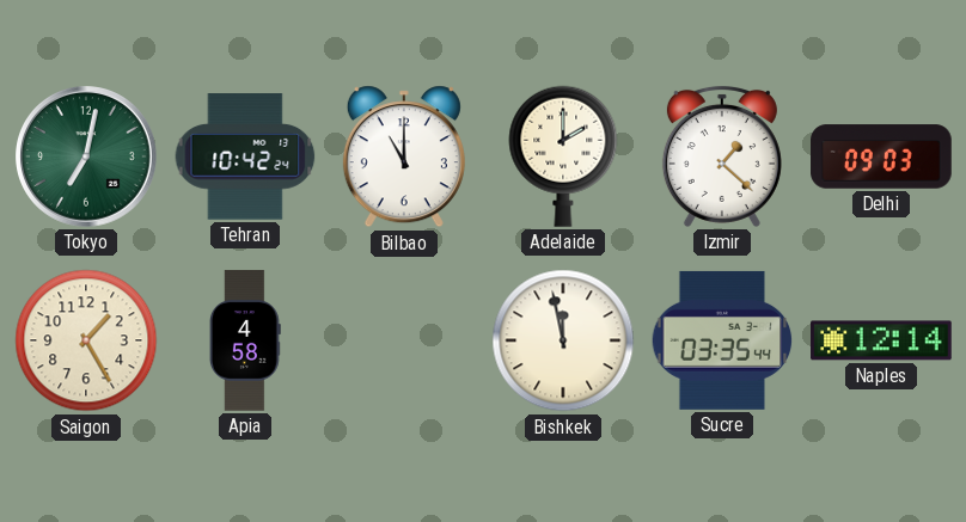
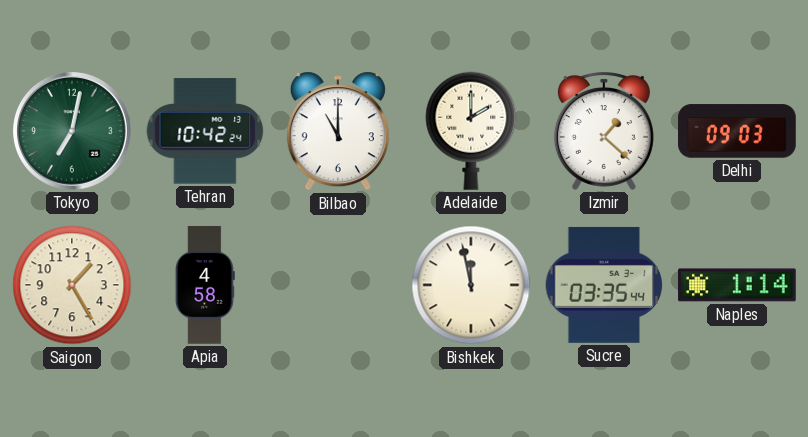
Naples: 12:14 -> 1:14 (737, 285)
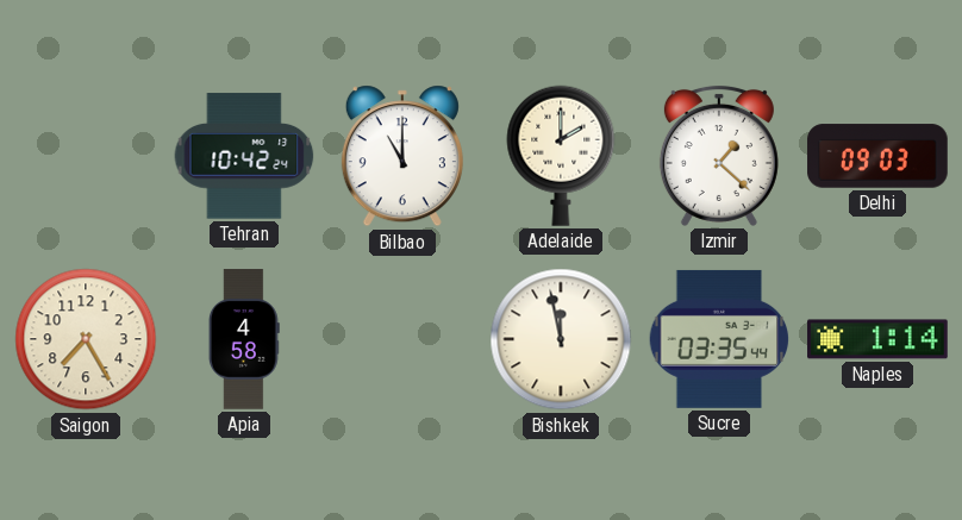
Tokyo: 7:02 -> none (72, 131)
Saigon: 1:25 -> 7:25 (86, 339)
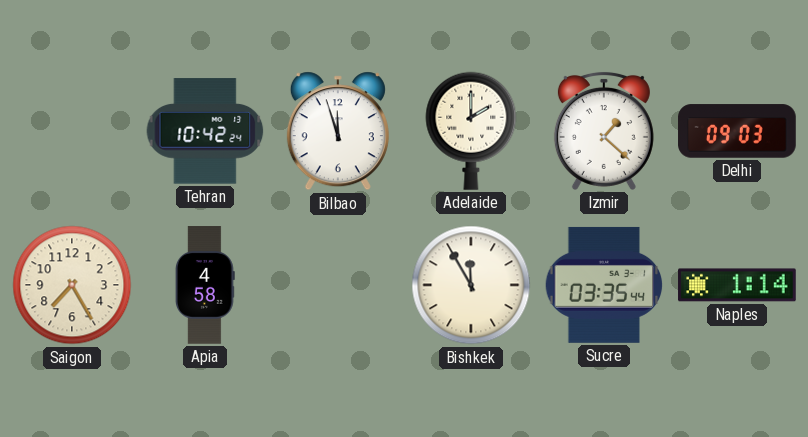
Bilbao: 11:00 -> 11:57 (338, 131)
Bishkek: 11:58 -> 11:55 (471, 285)
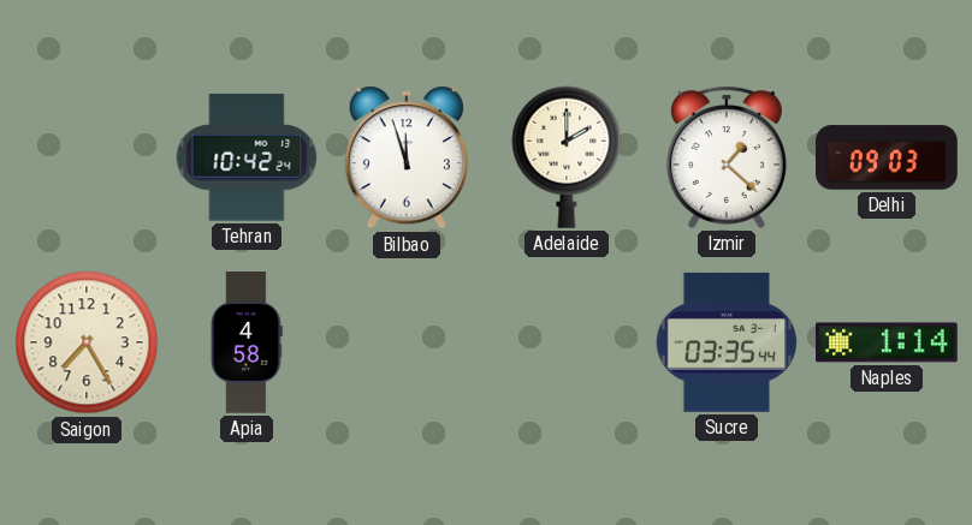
Bishkek: 11:55 -> none (471, 285)
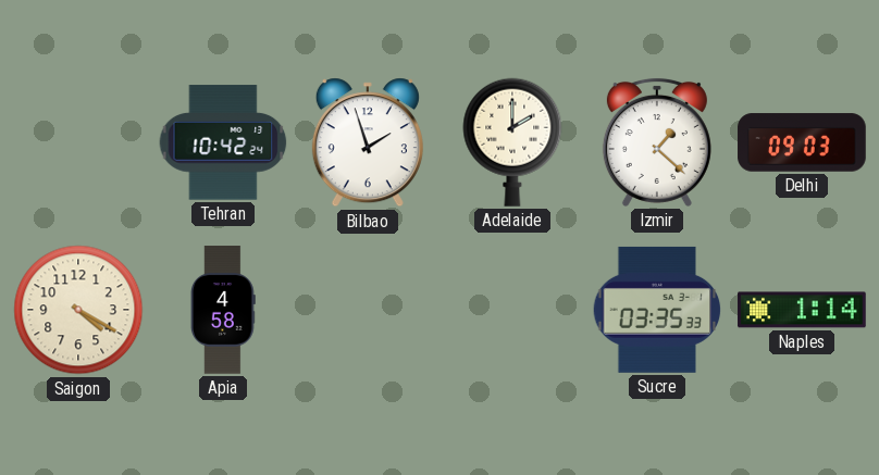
Bilbao: 11:57 -> 1:57 (368, 142)
Saigon: 7:25 -> 4:20 (78, 310)
Sucre: 03:35:44 -> 03:35:33 (657, 310)
